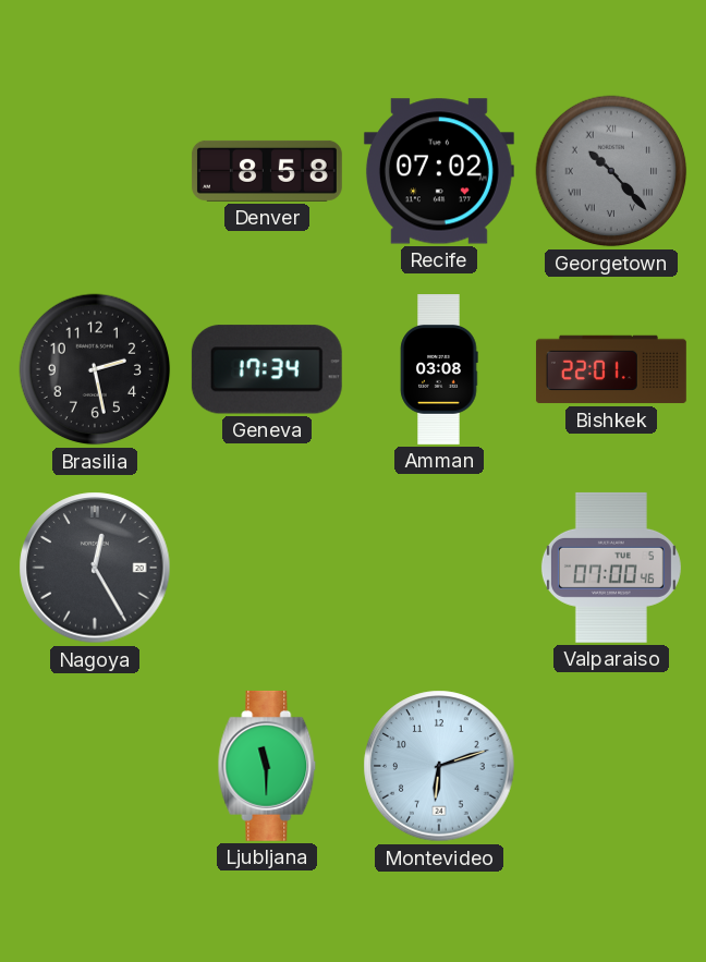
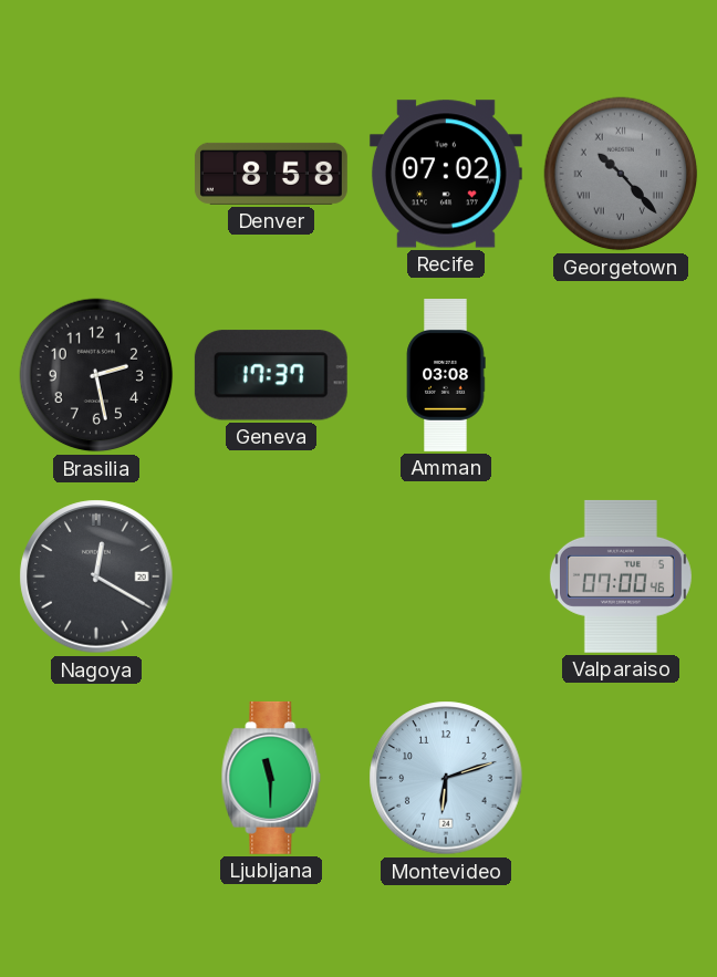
Geneva: 17:34 -> 17:37 (271, 375)
Bishkek: 22:01 -> none (611, 369)
Nagoya: 12:25 -> 12:20 (96, 576)
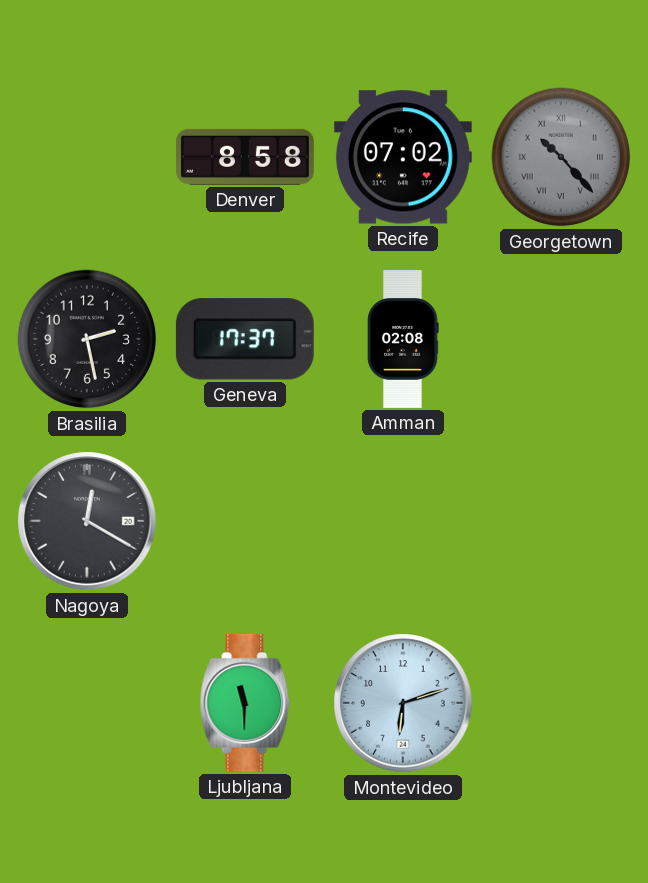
Amman: 03:08 -> 02:08 (403, 340)
Valparaiso: 07:00 -> none (621, 576)
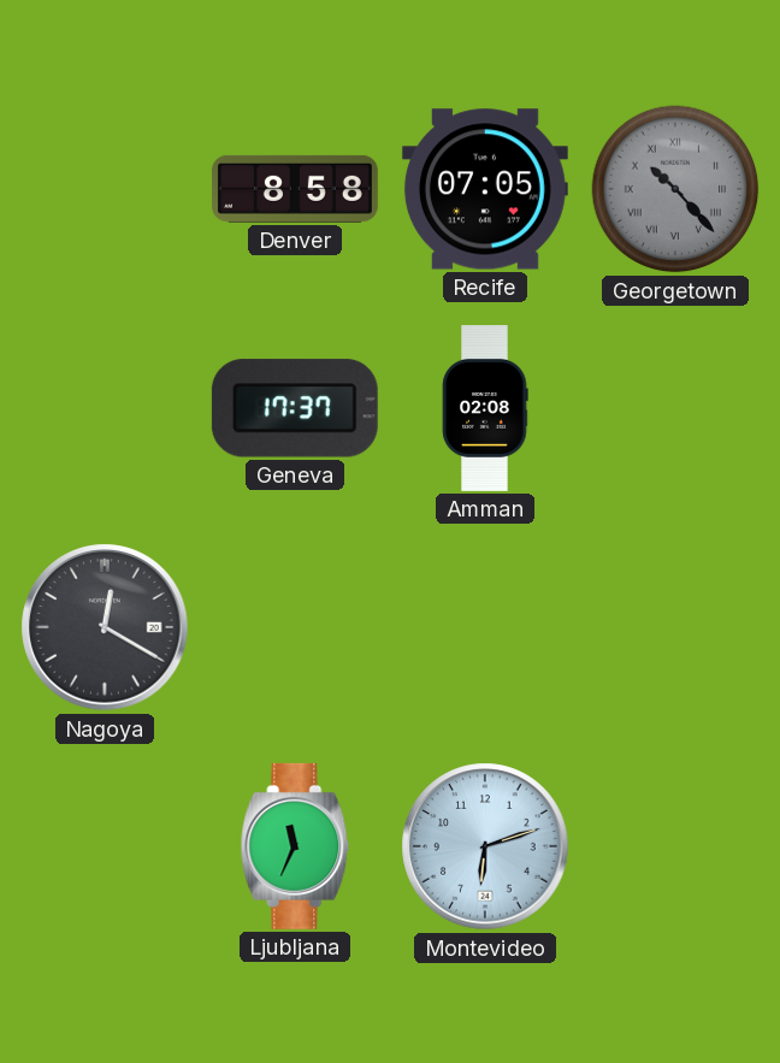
Recife: 07:02 -> 07:05 (485, 189)
Brasilia: 2:28 -> none (87, 339)
Ljubljana: 11:30 -> 11:34 (295, 846)
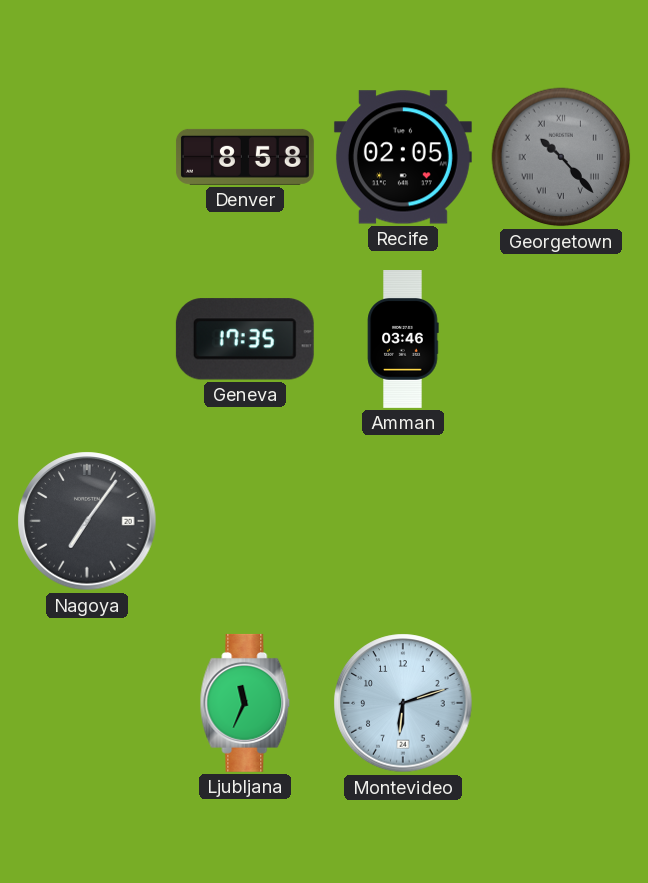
Recife: 07:05 -> 02:05 (403, 157)
Geneva: 17:37 -> 17:35 (245, 339)
Amman: 02:08 -> 03:46 (403, 340)
Nagoya: 12:20 -> 7:06 (87, 521)
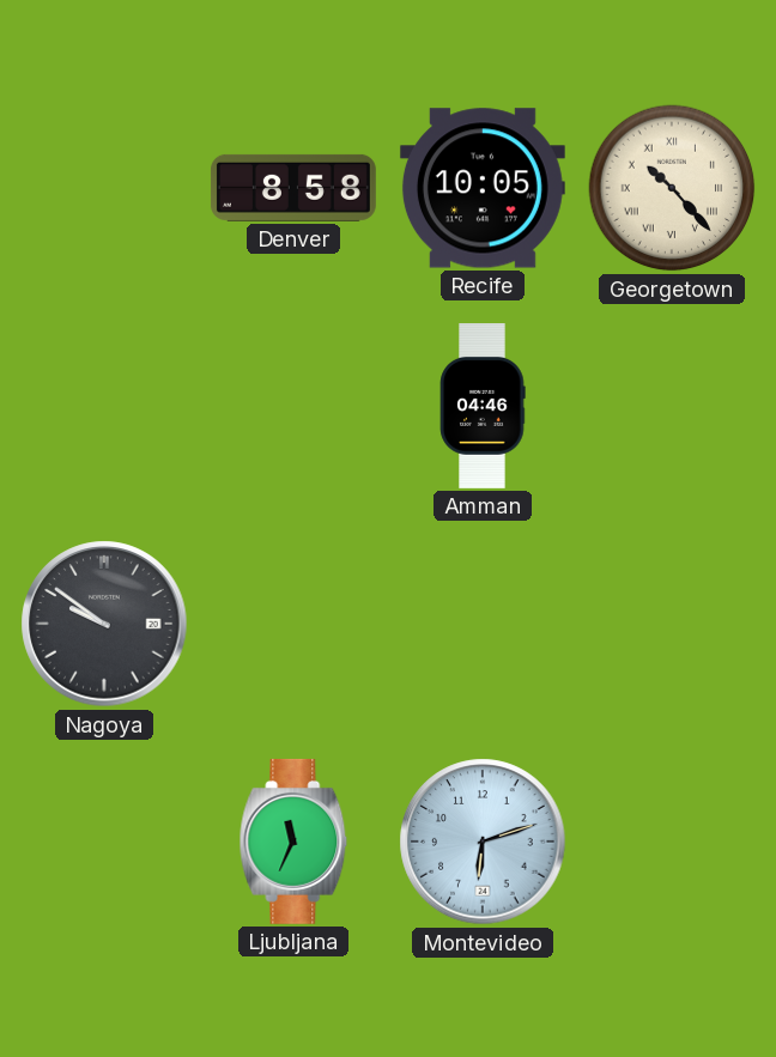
Recife: 02:05 -> 10:05 (483, 188)
Georgetown dial: grey -> cream (672, 188)
Geneva: 17:35 -> none (245, 339)
Amman: 03:46 -> 04:46 (483, 407)
Nagoya: 7:06 -> 9:51 (104, 624)
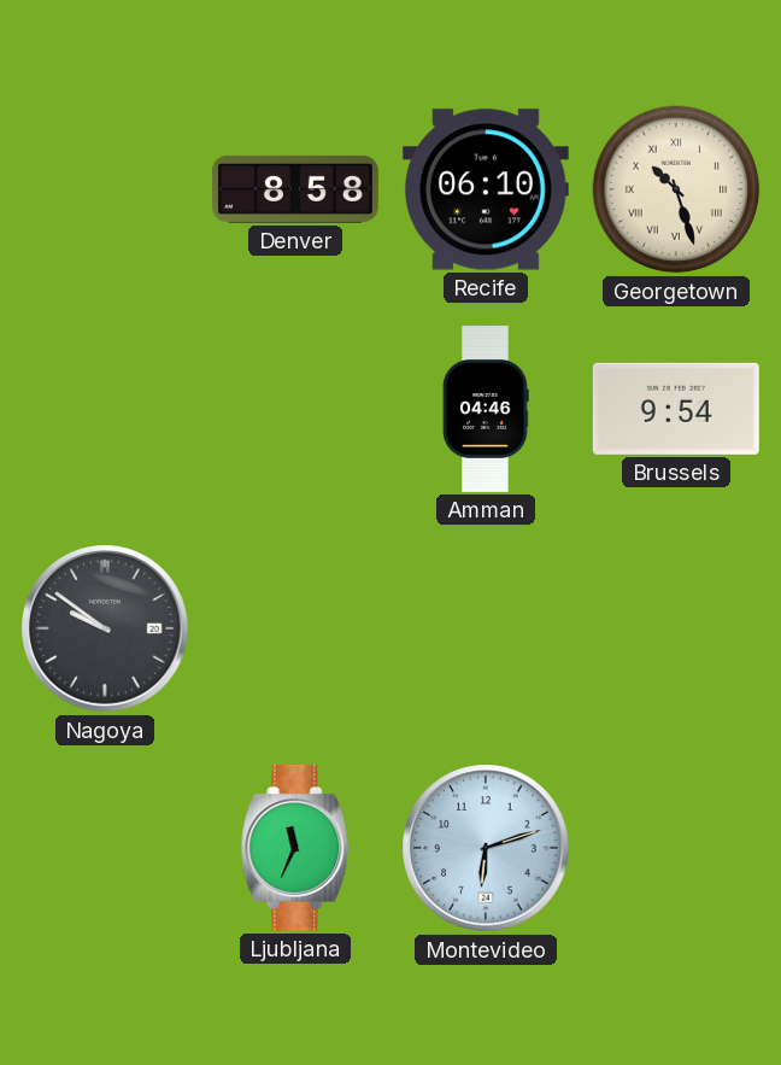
Recife: 10:05 -> 06:10 (486, 189)
Georgetown: 10:23 -> 10:27 (676, 189)
Brussels: none -> 9:54 (676, 409)
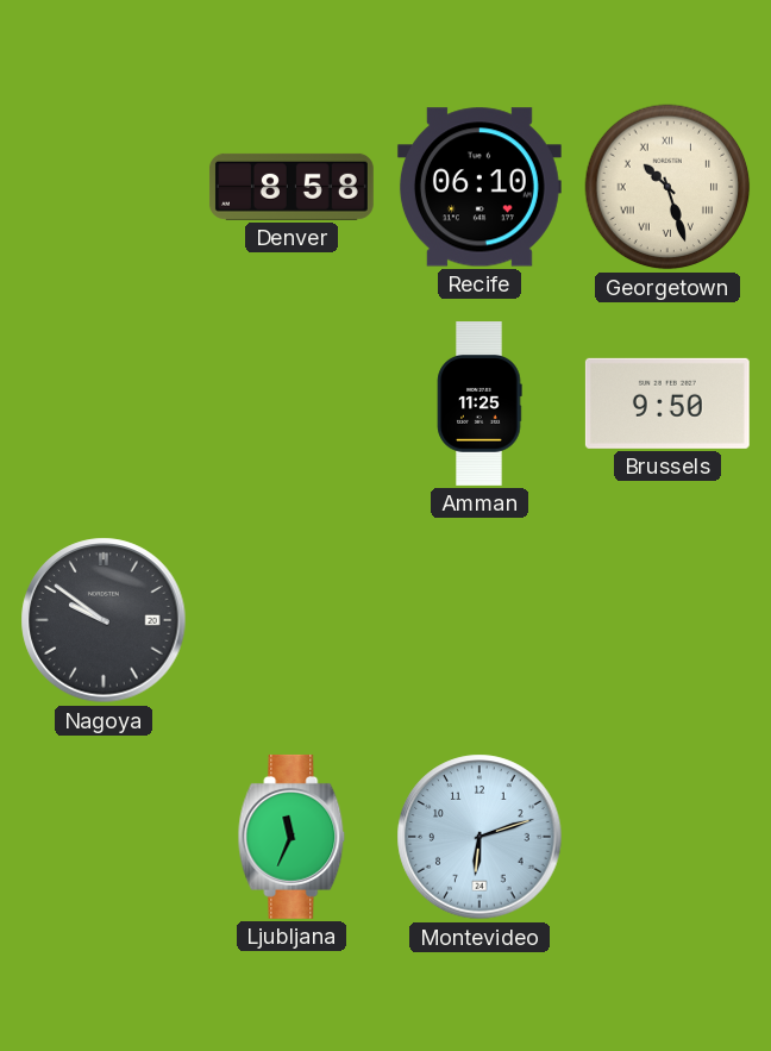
Amman: 04:46 -> 11:25 (479, 405)
Brussels: 9:54 -> 9:50 (667, 403)
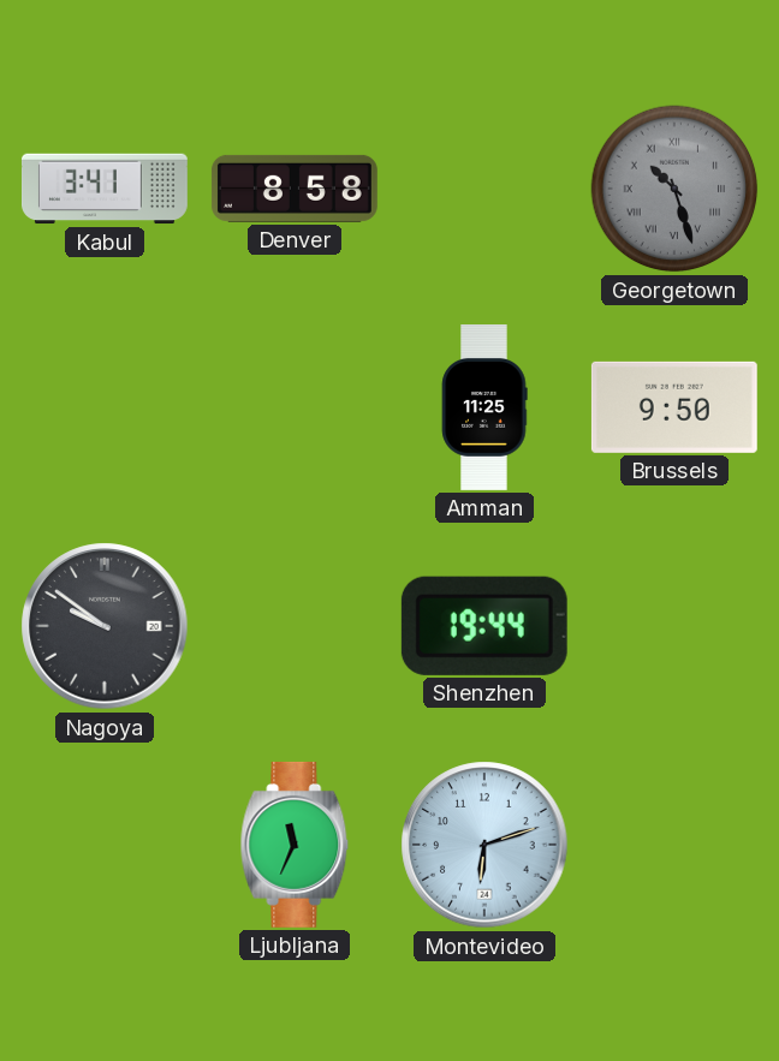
Kabul: none -> 3:41 (105, 189)
Recife: 06:10 -> none (479, 187)
Georgetown dial: cream -> grey (674, 189)
Shenzhen: none -> 19:44 (484, 626)
